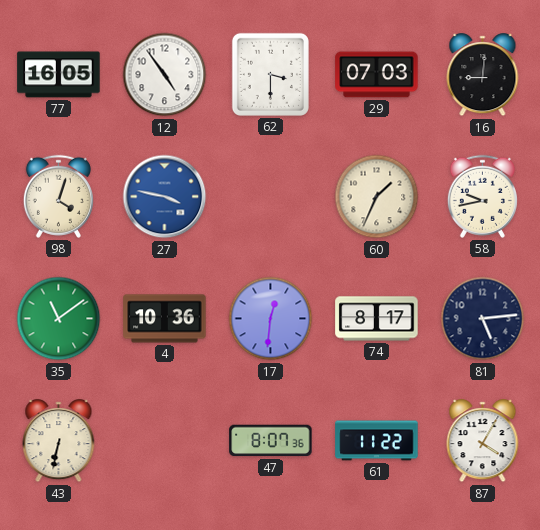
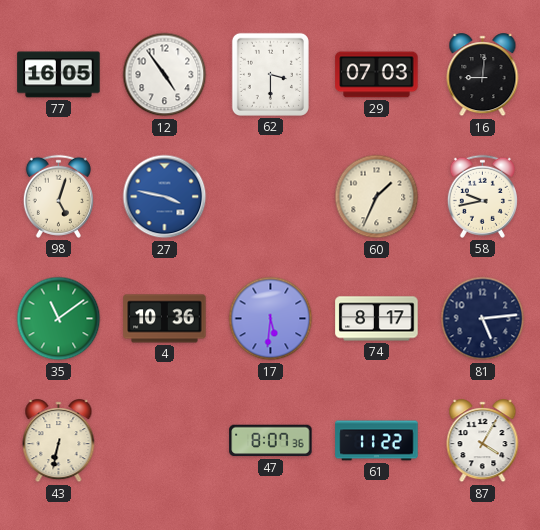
98: 4:03 -> 5:03 (58, 196)
17: 12:31 -> 5:31 (271, 319)
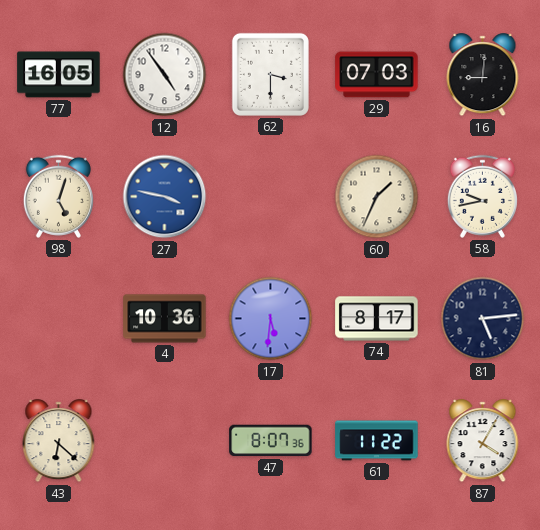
35: 11:09 -> none (59, 319)
43: 6:32 -> 6:22 (59, 441)
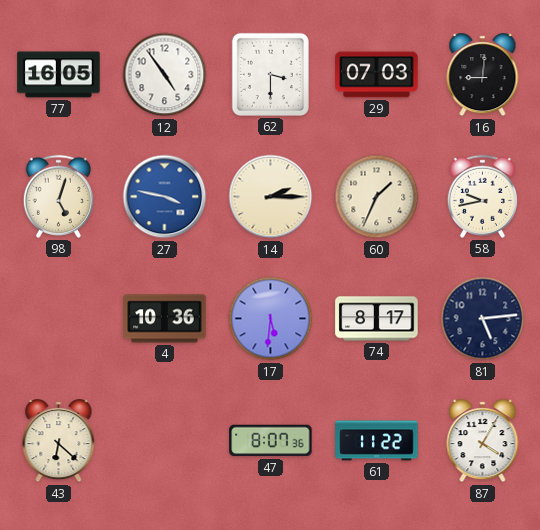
14: none -> 2:15 (271, 197)
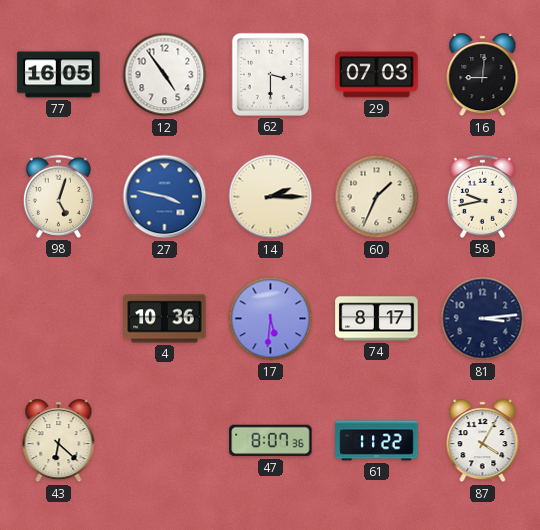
81: 5:14 -> 3:14 (483, 319)
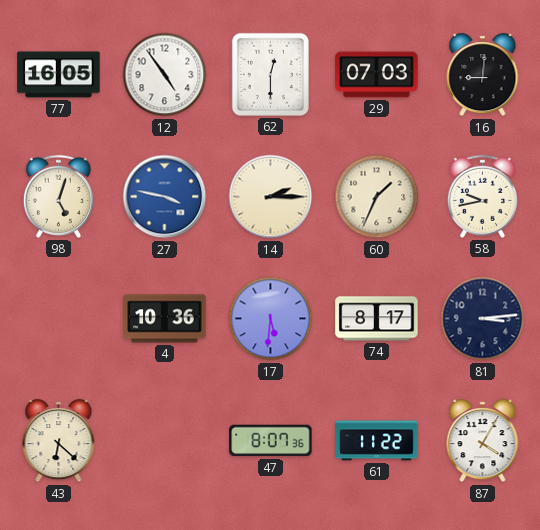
62: 3:30 -> 12:30 (270, 74)
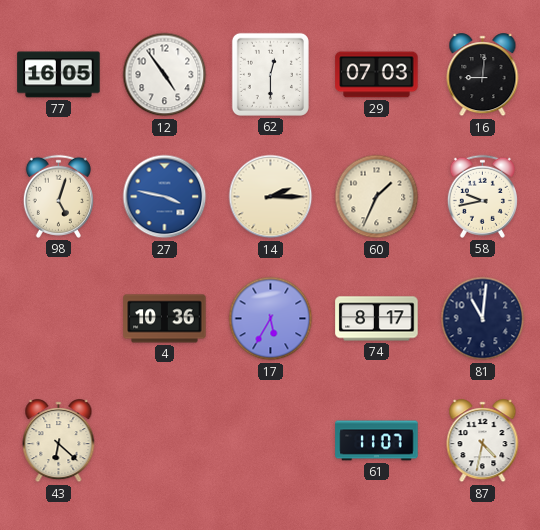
17: 5:31 -> 5:35 (271, 319)
81: 3:14 -> 11:01 (483, 319)
47: 8:07 -> none (271, 441)
61: 11:22 -> 11:07 (377, 441)
87: 4:05 -> 4:32 (483, 441)
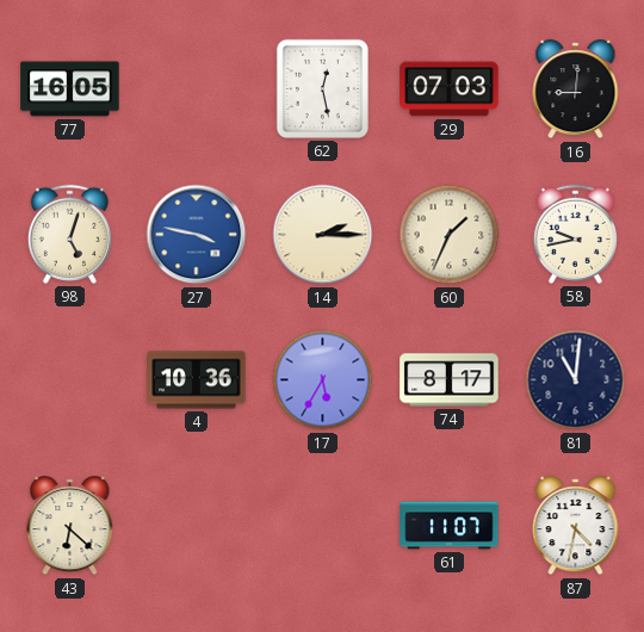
12: 4:54 -> none (165, 75)
62: 12:30 -> 12:28 (322, 88)
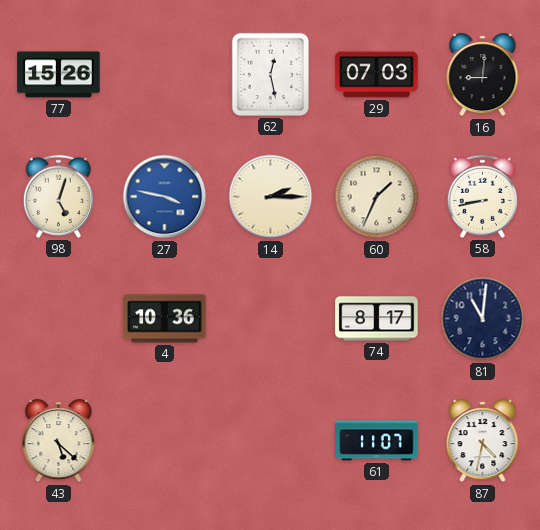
77: 16:05 -> 15:26 (59, 75)
58: 9:43 -> 8:43 (482, 196)
17: 5:35 -> none (323, 380)
43: 6:22 -> 5:22 (59, 441)
